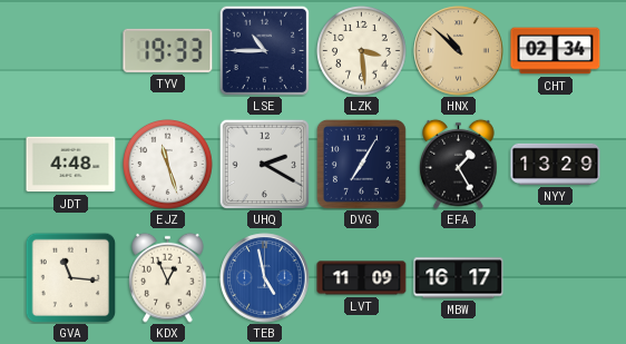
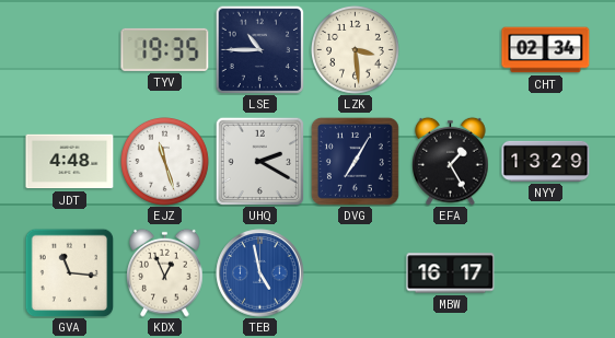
TYV: 19:33 -> 19:35 (165, 49)
HNX: 10:52 -> none (459, 51)
LVT: 11:09 -> none (362, 278)
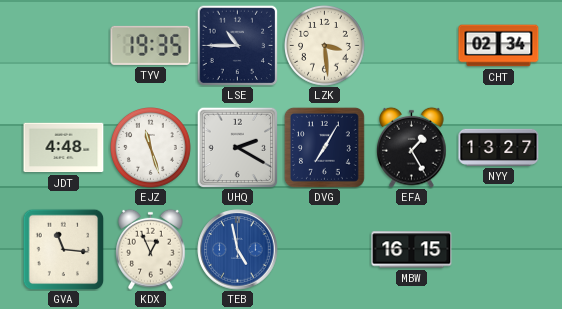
NYY: 13:29 -> 13:27 (499, 147)
MBW: 16:17 -> 16:15 (412, 250)
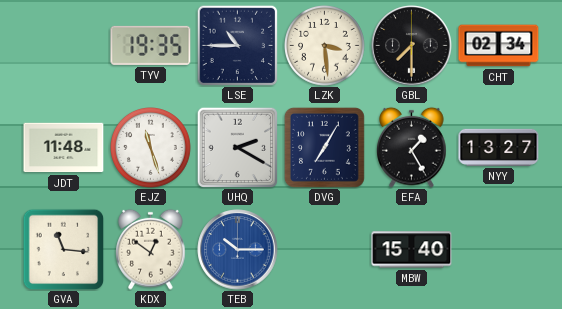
GBL: none -> 7:30 (412, 46)
JDT: 4:48 -> 11:48 (64, 148)
KDX: 12:56 -> 12:51 (151, 249)
TEB: 4:58 -> 10:15 (238, 250)
MBW: 16:15 -> 15:40 (412, 250)
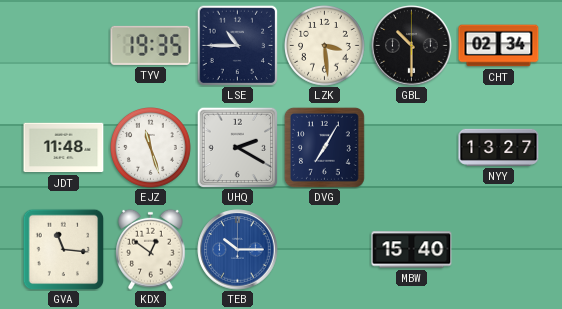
GBL: 7:30 -> 10:30 (412, 46)
EFA: 1:25 -> none (412, 147)
